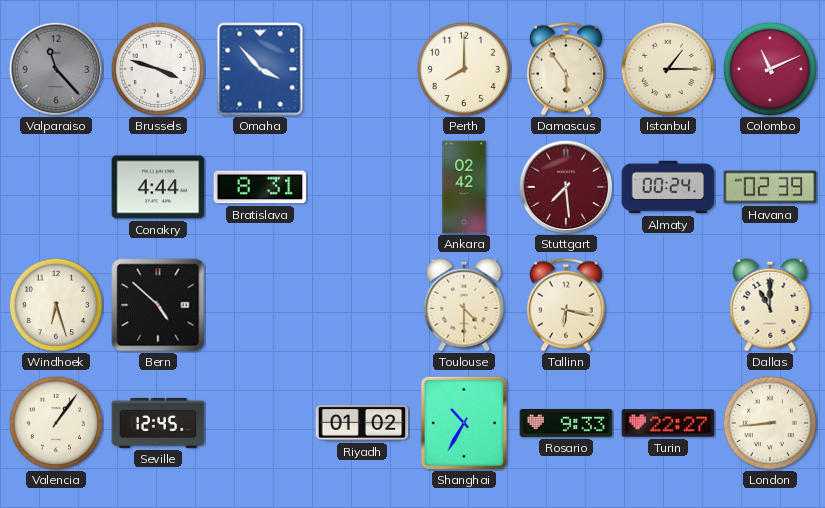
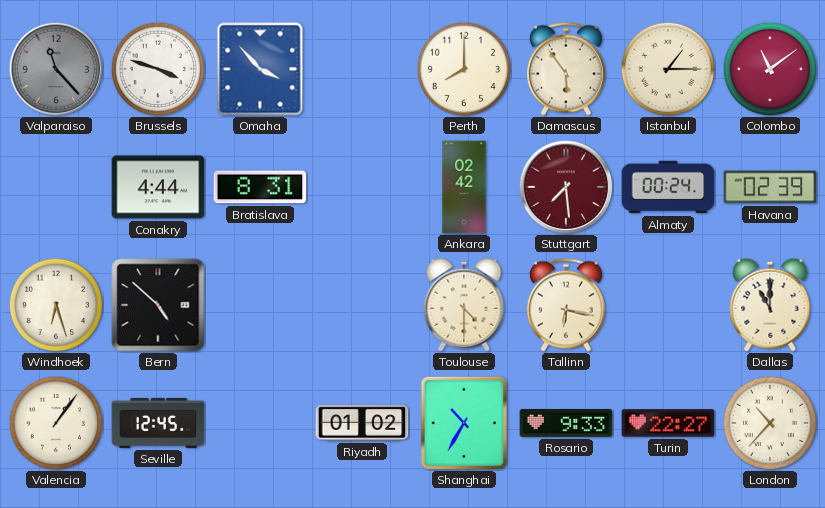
Colombo: 11:11 -> 11:09 (770, 69)
London: 8:44 -> 10:37 (770, 423)
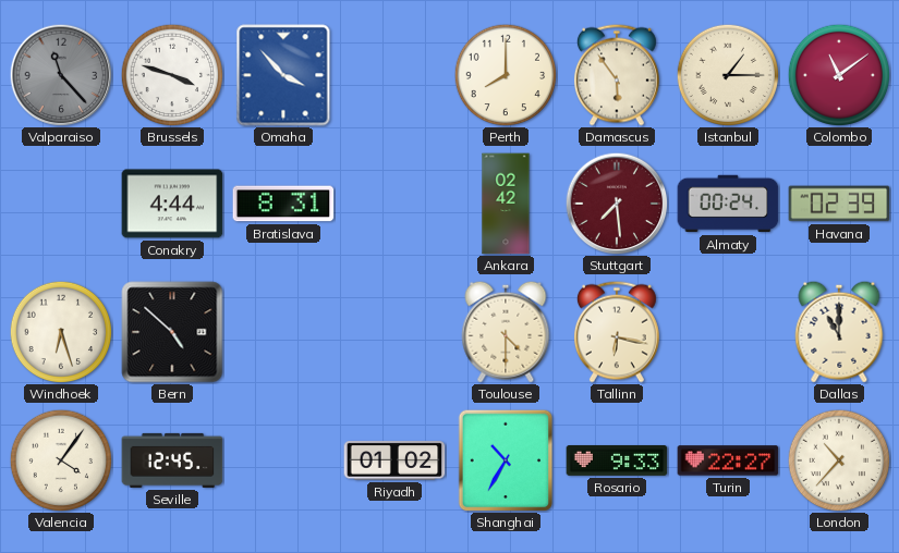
Valencia: 1:06 -> 4:06 (61, 460)
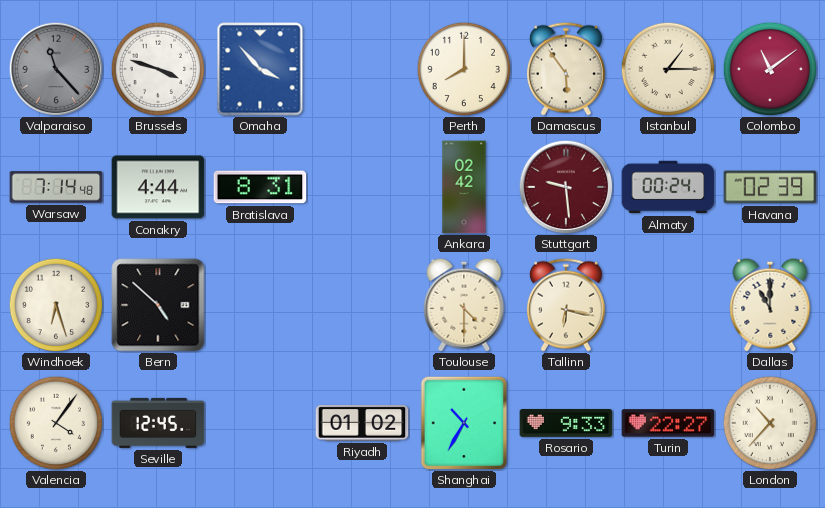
Warsaw: none -> 7:14 (56, 187)
Stuttgart: 7:29 -> 9:29 (566, 187)
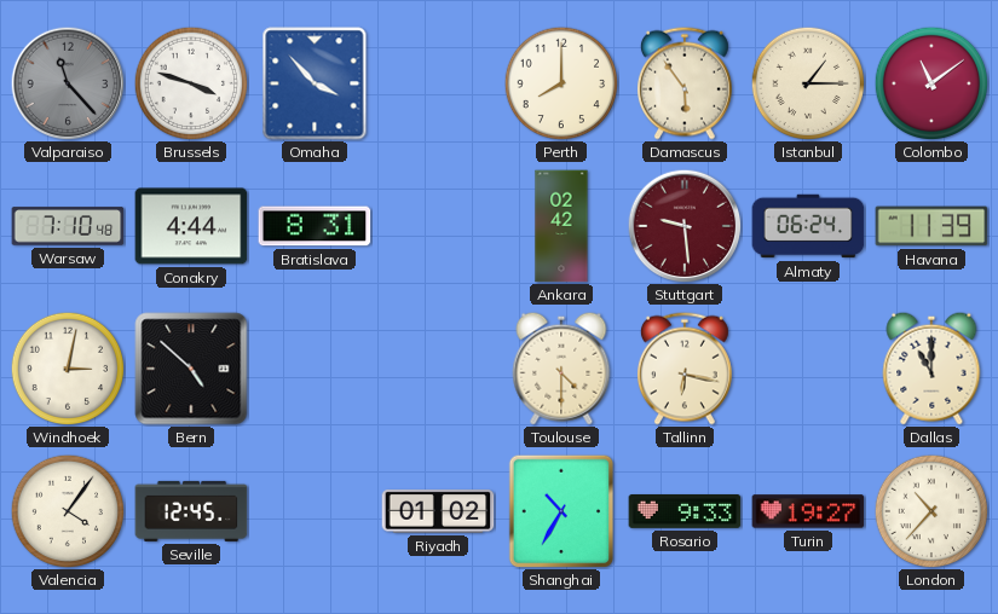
Warsaw: 7:14 -> 7:10 (68, 226)
Almaty: 00:24 -> 06:24 (808, 226)
Havana: 02:39 -> 11:39 (931, 226)
Windhoek: 6:27 -> 3:02 (68, 369)
Turin: 22:27 -> 19:27 (808, 511)
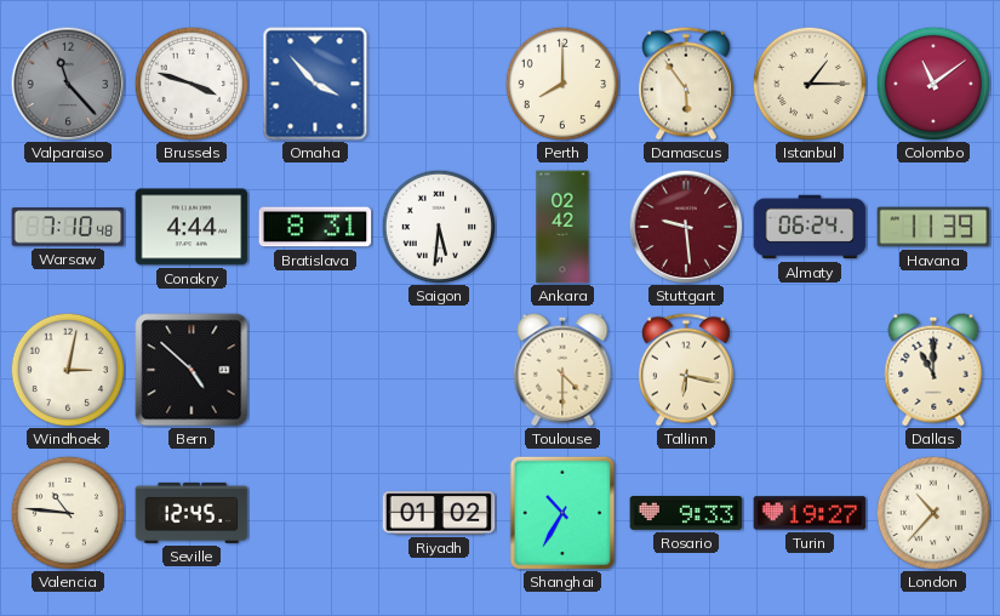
Saigon: none -> 5:31 (439, 227)
Valencia: 4:06 -> 10:46 (68, 513)
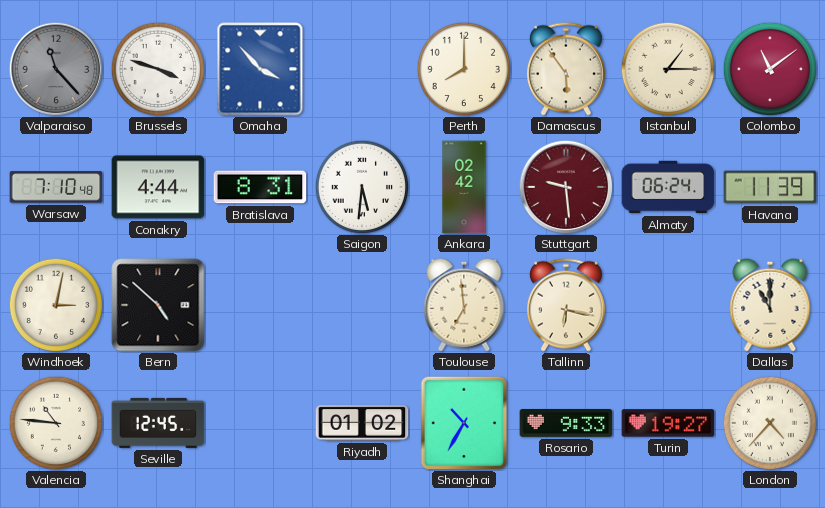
Toulouse: 4:30 -> 6:59 (464, 305)
London: 10:37 -> 4:37 (770, 423)
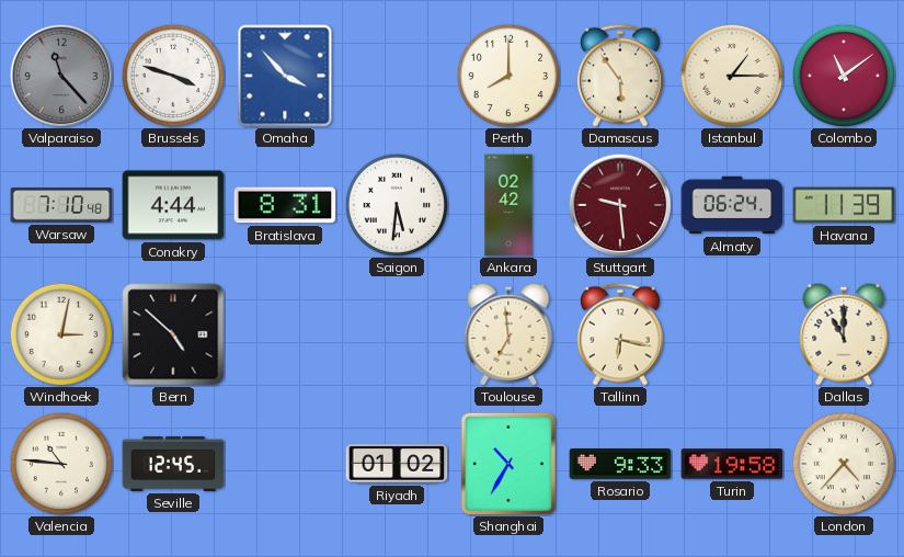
Turin: 19:27 -> 19:58 (732, 464)
